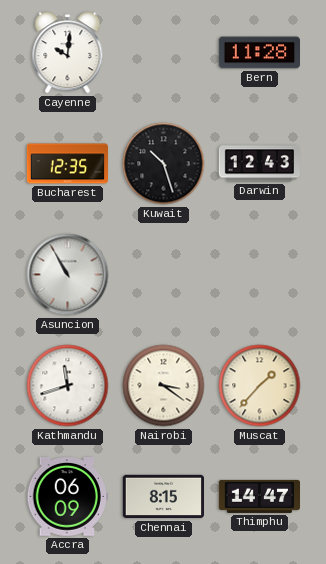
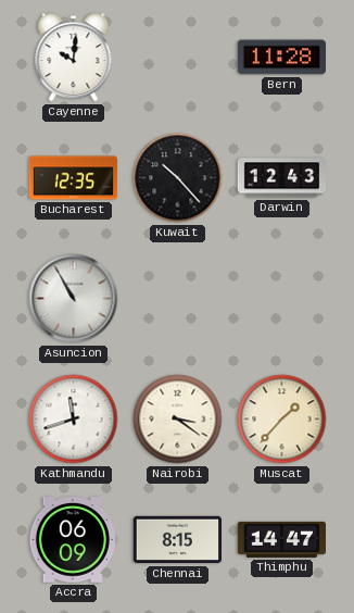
Kuwait: 10:27 -> 10:23 (178, 178)
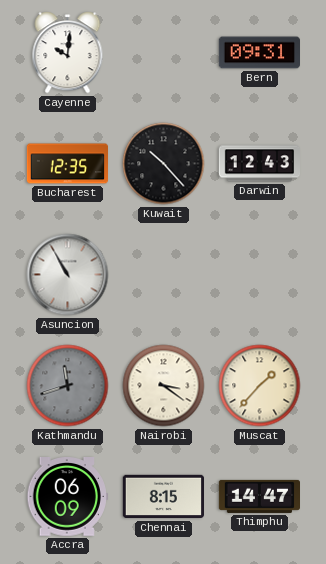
Bern: 11:28 -> 09:31 (259, 53)
Kathmandu dial: white -> grey (68, 386)
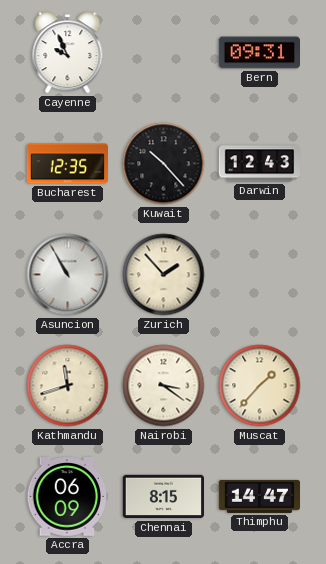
Cayenne: 10:01 -> 9:56 (68, 53)
Zurich: none -> 1:53 (164, 275)
Kathmandu dial: grey -> cream (68, 386)
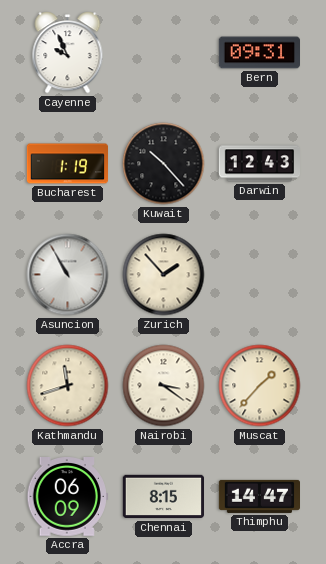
Bucharest: 12:35 -> 1:19 (67, 164)
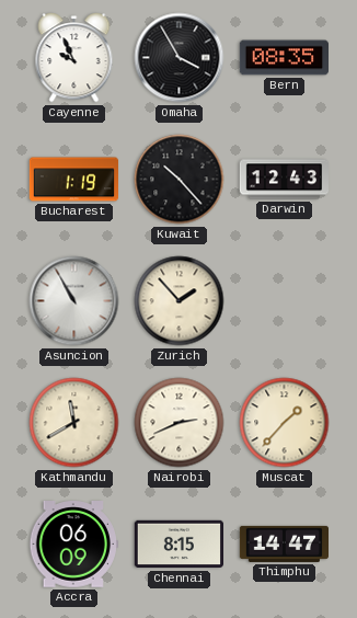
Omaha: none -> 3:55 (180, 58)
Bern: 09:31 -> 08:35 (284, 58)
Kathmandu: 11:42 -> 11:40 (74, 423)
Nairobi: 3:21 -> 2:41 (180, 423)
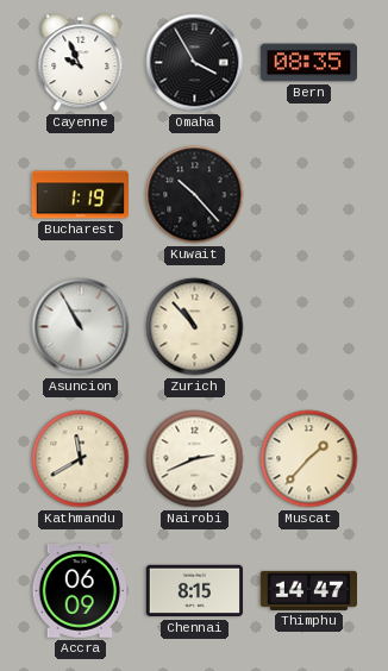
Darwin: 12:43 -> none (285, 180)
Zurich: 1:53 -> 10:53 (195, 327)
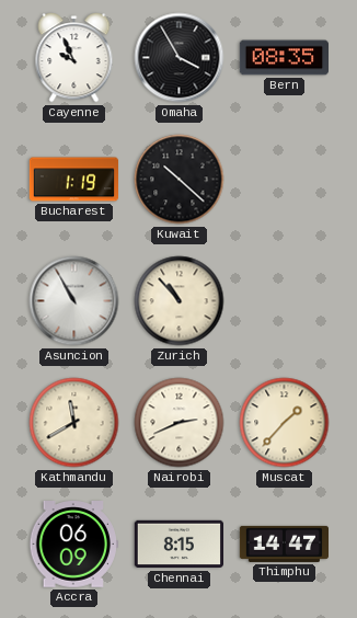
Kuwait: 10:23 -> 10:22 (180, 180)
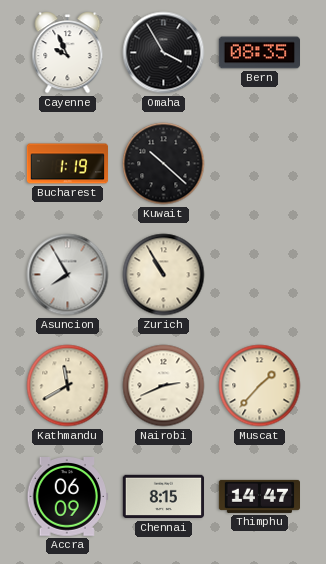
Asuncion: 10:55 -> 7:55 (68, 275)
Zurich: 10:53 -> 10:55 (164, 275)
